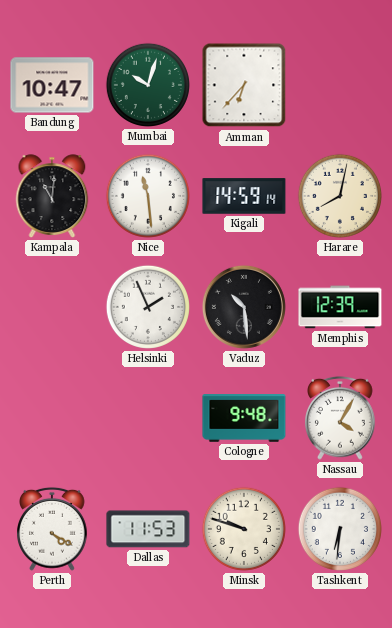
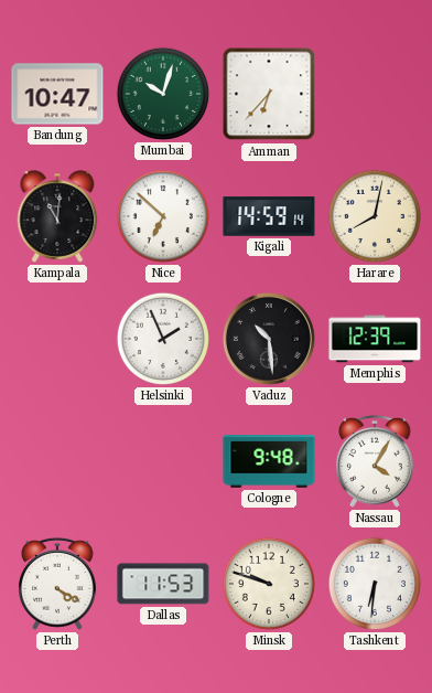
Nice: 11:29 -> 6:52 (163, 216)
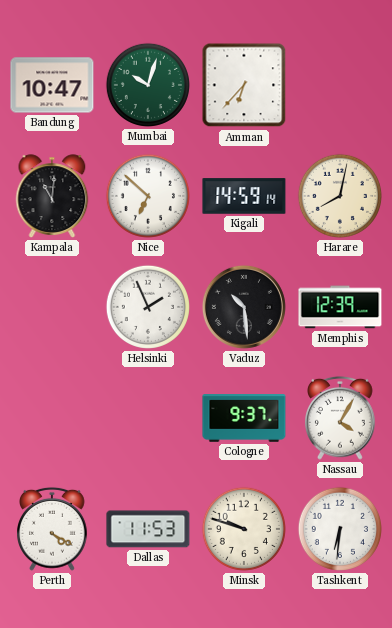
Cologne: 9:48 -> 9:37 (244, 418)
